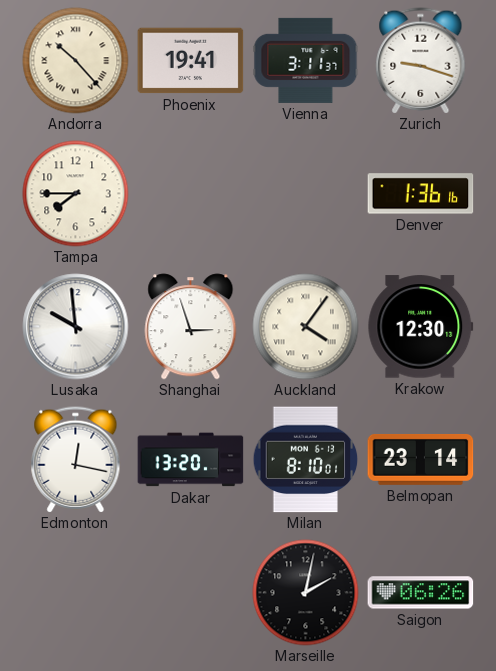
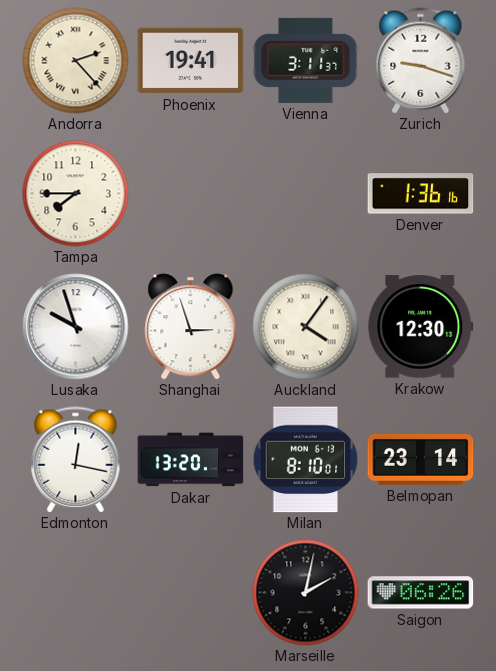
Andorra: 10:23 -> 2:23 (76, 61)
Lusaka: 9:59 -> 9:57 (76, 327)
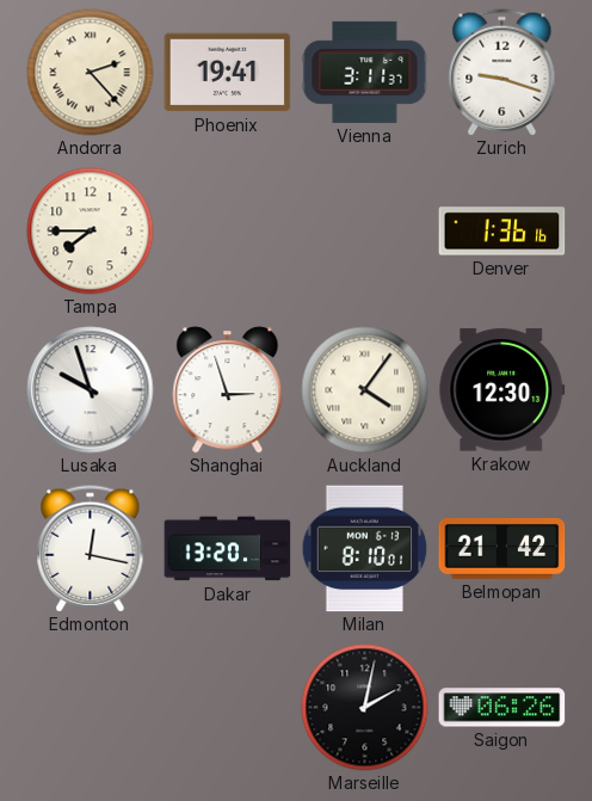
Belmopan: 23:14 -> 21:42 (502, 548)
